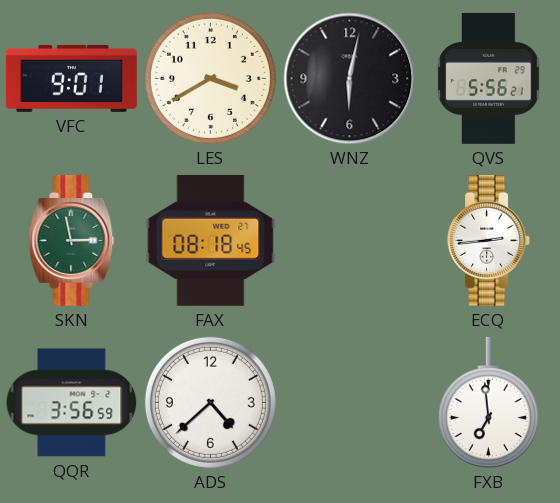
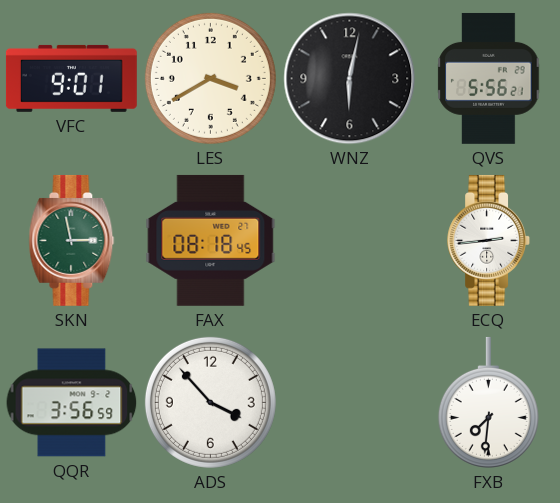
ADS: 4:38 -> 3:53 (210, 402)
FXB: 6:59 -> 7:31 (488, 402)
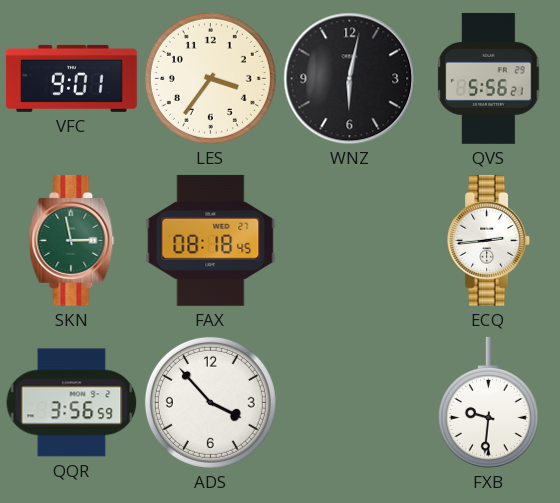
LES: 3:40 -> 3:36 (210, 78)
FXB: 7:31 -> 9:31 (488, 402)
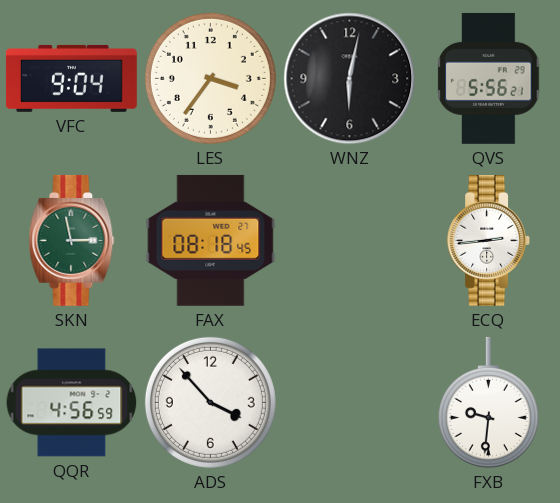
VFC: 9:01 -> 9:04 (71, 78)
QQR: 3:56 -> 4:56 (72, 403)
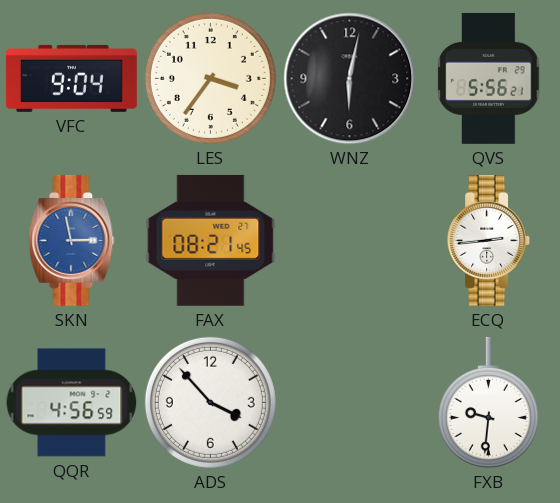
SKN dial: green -> blue (72, 240)
FAX: 08:18 -> 08:21 (211, 240)
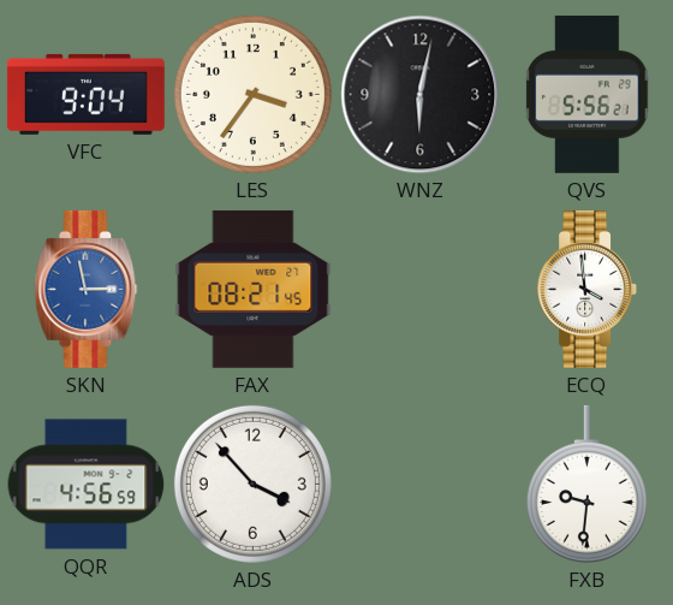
ECQ: 2:44 -> 3:59 (588, 289)
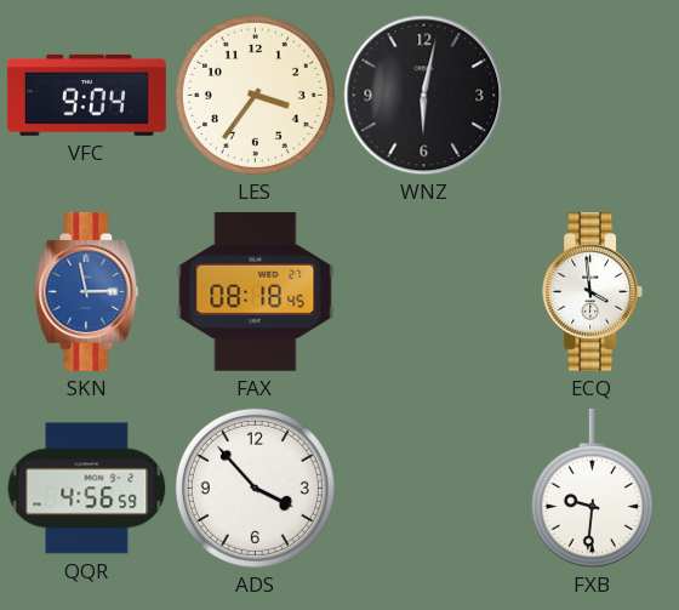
QVS: 5:56 -> none (588, 94)
FAX: 08:21 -> 08:18 (256, 291)
